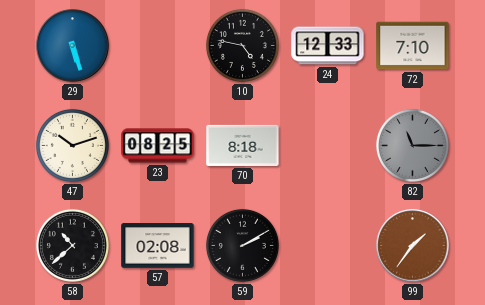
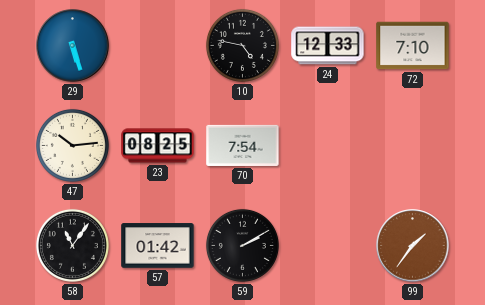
47: 10:12 -> 10:14 (72, 145)
70: 8:18 -> 7:54 (243, 145)
82: 11:15 -> none (412, 145)
58: 10:38 -> 11:06 (72, 245)
57: 02:08 -> 01:42 (158, 246)
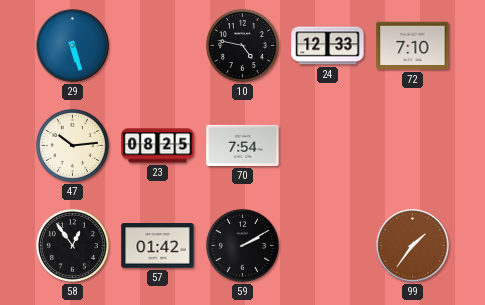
58: 11:06 -> 12:54 (72, 245)
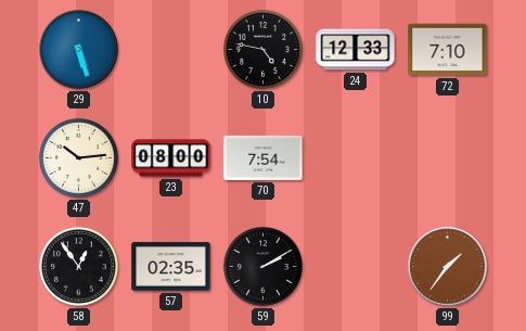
23: 08:25 -> 08:00 (171, 158)
57: 01:42 -> 02:35 (171, 267)
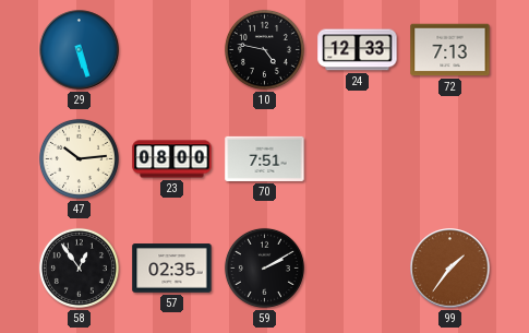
72: 7:10 -> 7:13 (450, 50)
70: 7:54 -> 7:51 (265, 158)
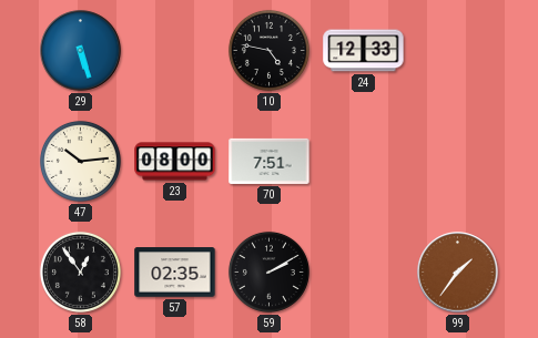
72: 7:13 -> none (450, 50)
